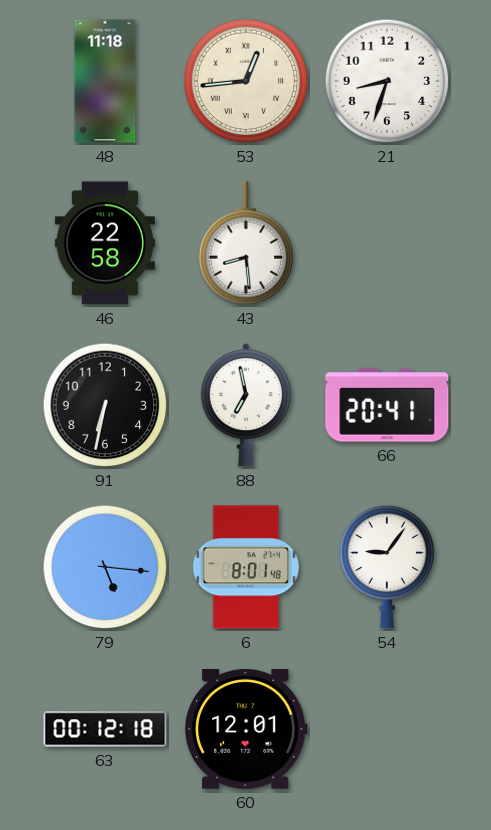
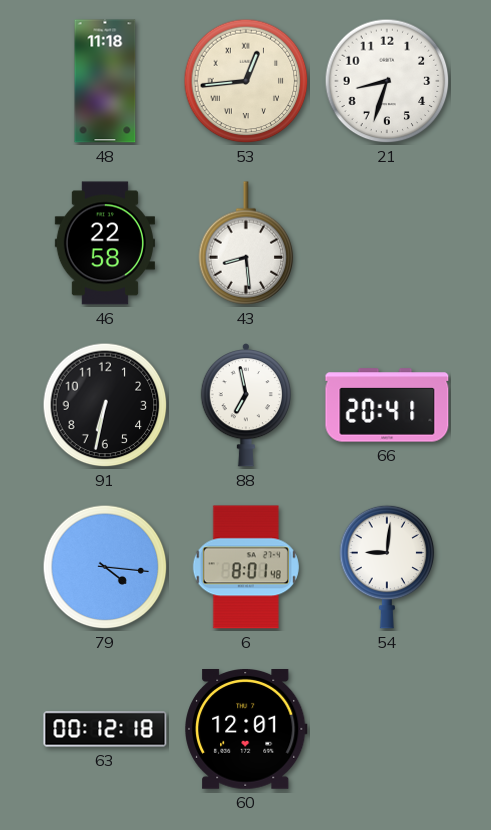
79: 5:16 -> 4:16 (105, 567)
54: 9:06 -> 9:01 (387, 567)
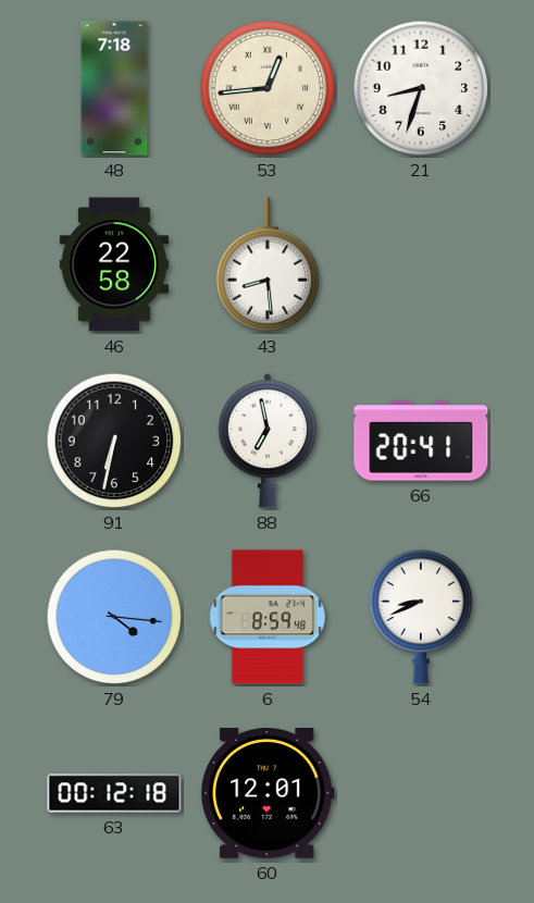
48: 11:18 -> 7:18 (114, 88)
6: 8:01 -> 8:59 (268, 617)
54: 9:01 -> 8:41 (421, 617)
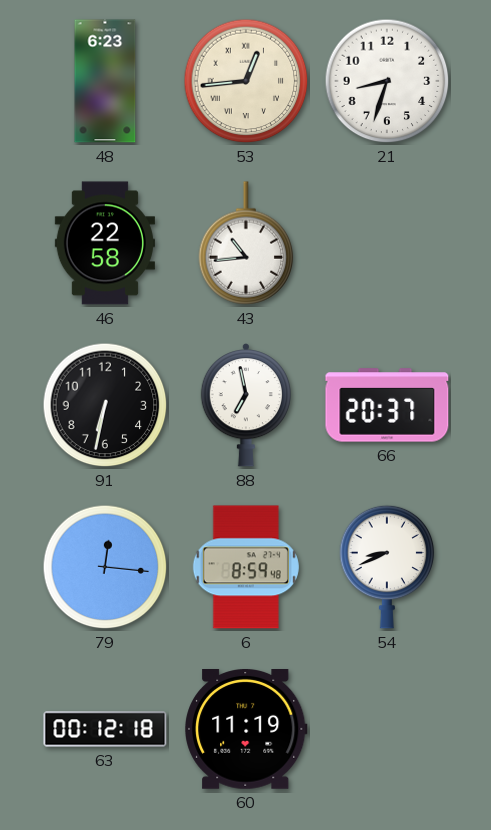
48: 7:18 -> 6:23 (105, 81)
43: 8:29 -> 10:44 (246, 243)
66: 20:41 -> 20:37 (387, 405)
79: 4:16 -> 12:16 (105, 567)
60: 12:01 -> 11:19 (247, 730)
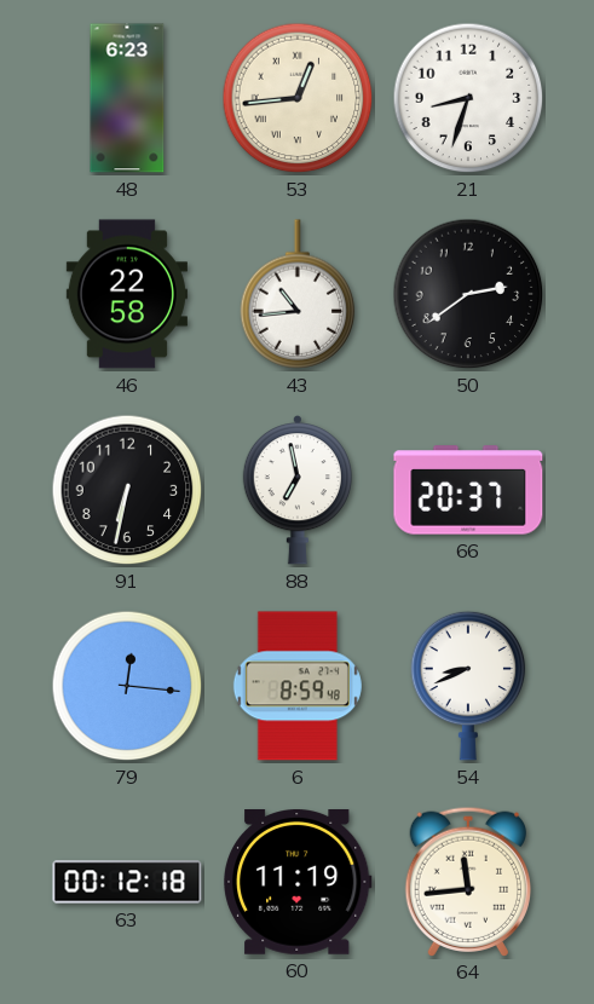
50: none -> 2:39 (468, 294)
64: none -> 11:44 (467, 881)
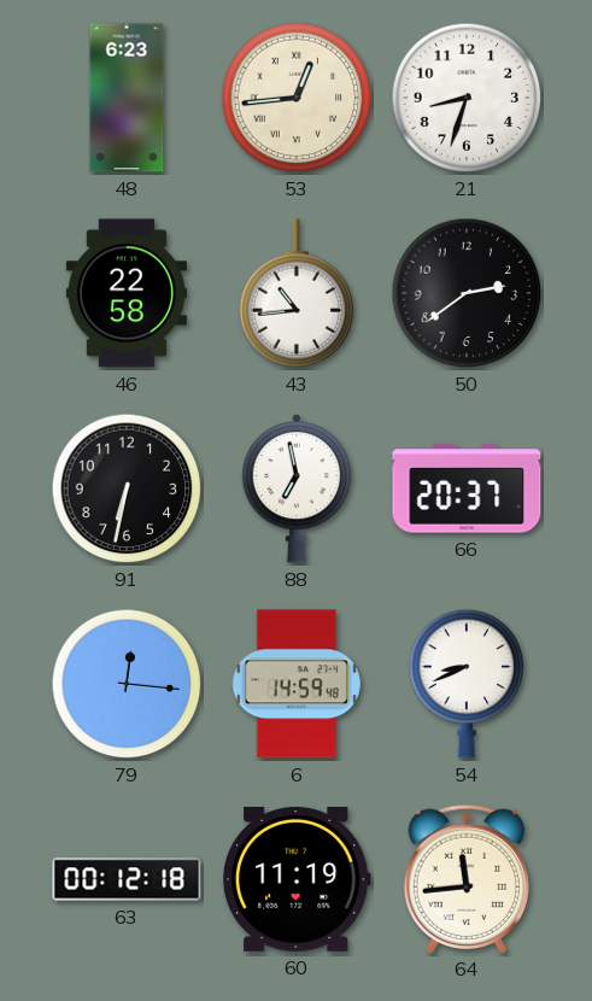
6: 8:59 -> 14:59 (297, 684)
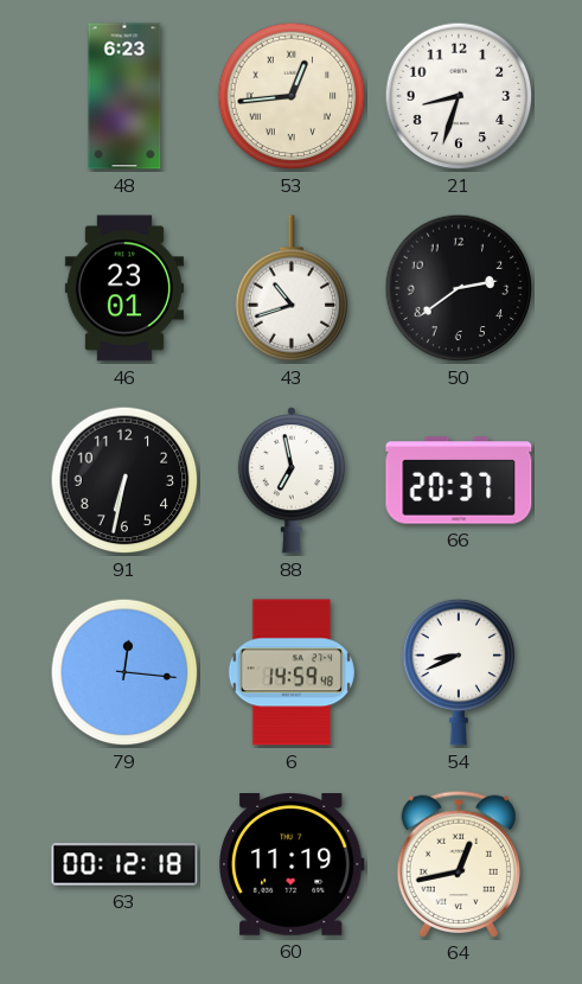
46: 22:58 -> 23:01 (124, 288)
43: 10:44 -> 10:42 (292, 288)
64: 11:44 -> 12:43 (458, 863)
